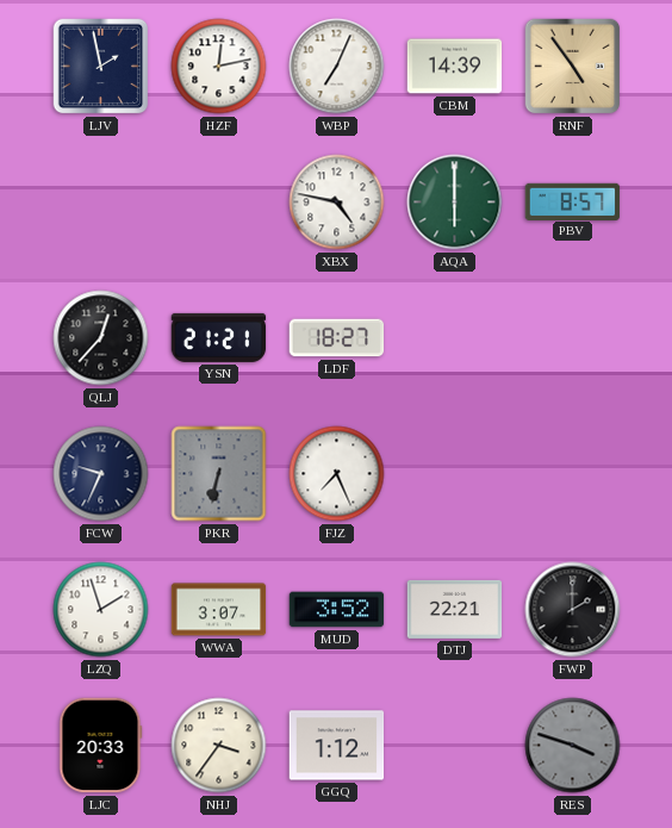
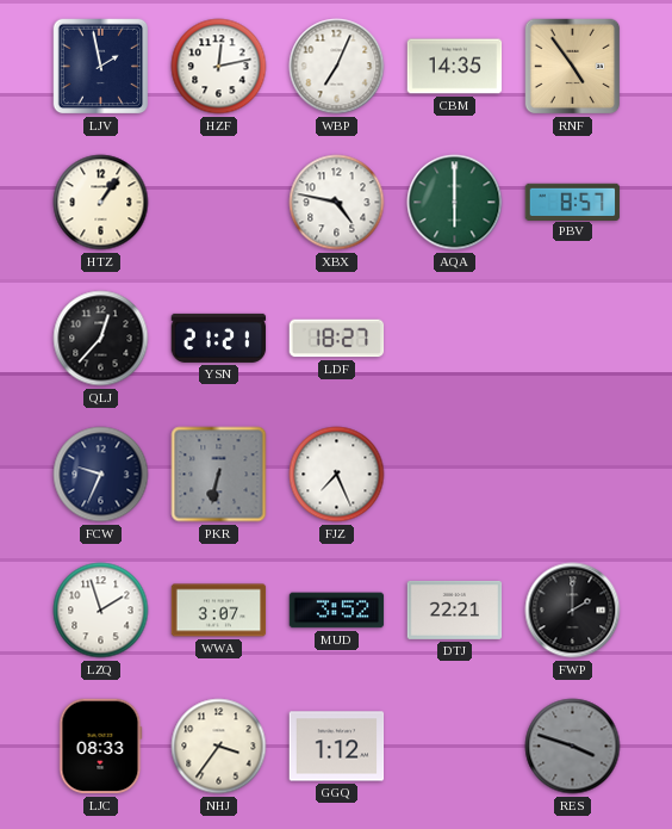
CBM: 14:39 -> 14:35 (455, 67)
HTZ: none -> 1:06 (101, 203)
LJC: 20:33 -> 08:33 (101, 747)
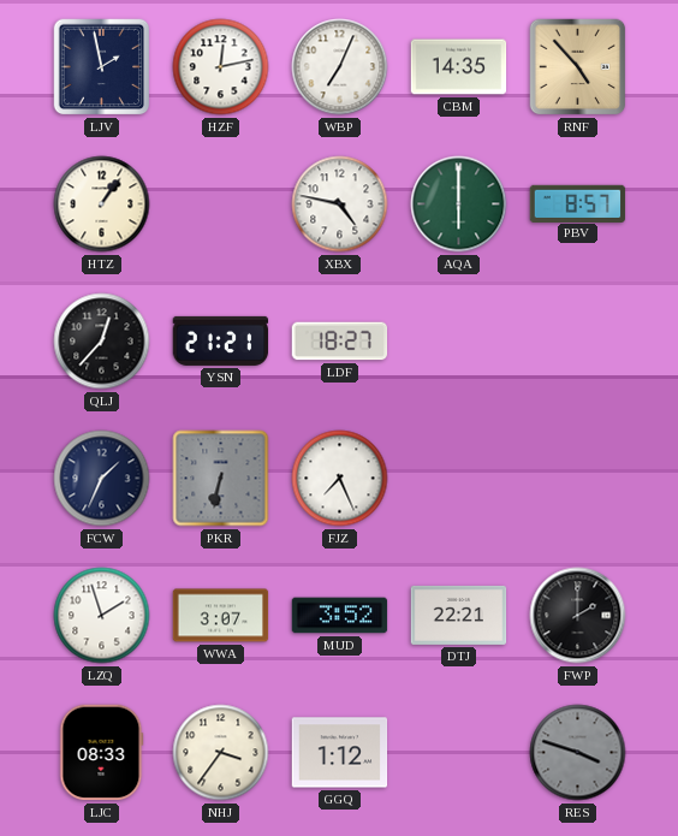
RNF: 4:54 -> 4:53 (578, 67)
FCW: 9:34 -> 1:34 (102, 479)
